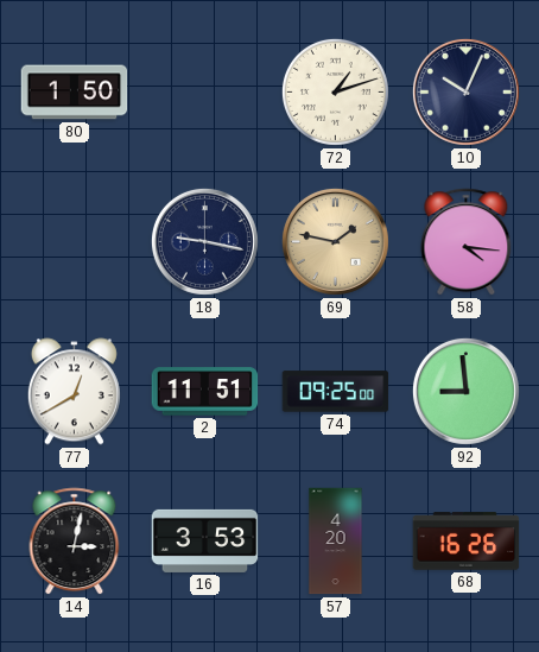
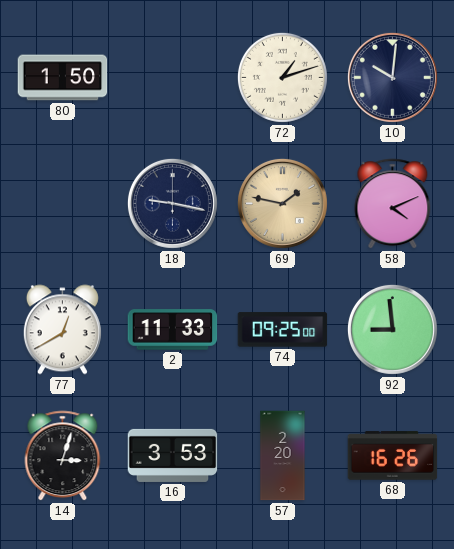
10: 10:04 -> 10:01 (392, 77)
58: 4:16 -> 4:11 (393, 204)
2: 11:51 -> 11:33 (173, 330)
14: 3:02 -> 3:03 (63, 456)
57: 4:20 -> 2:20 (283, 456)
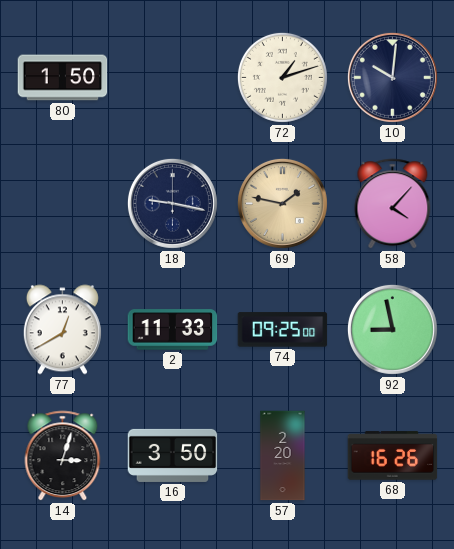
58: 4:11 -> 4:07 (393, 204)
92: 8:59 -> 8:58 (392, 329)
16: 3:53 -> 3:50 (173, 455)
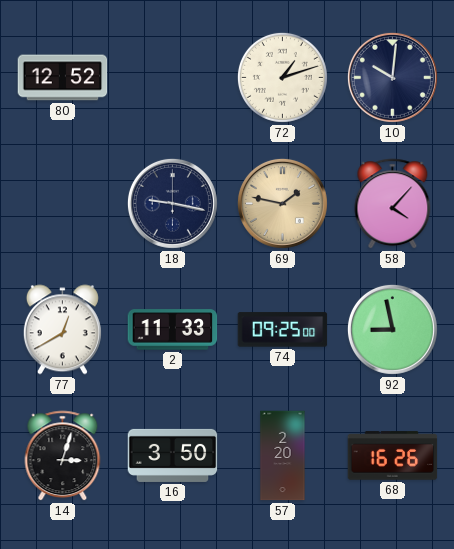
80: 1:50 -> 12:52 (63, 78)
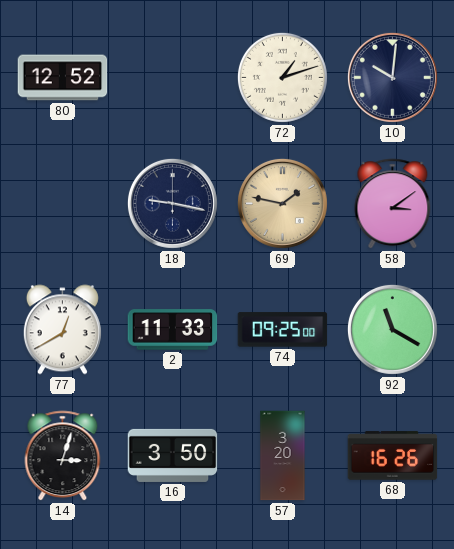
58: 4:07 -> 3:09 (393, 204)
92: 8:58 -> 11:20 (392, 329)
57: 2:20 -> 3:20 (283, 456)
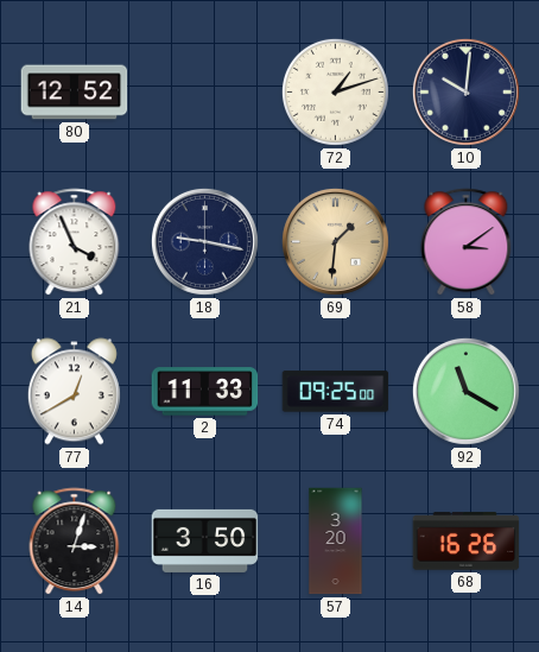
21: none -> 3:56 (75, 242)
69: 1:47 -> 1:31 (335, 241)
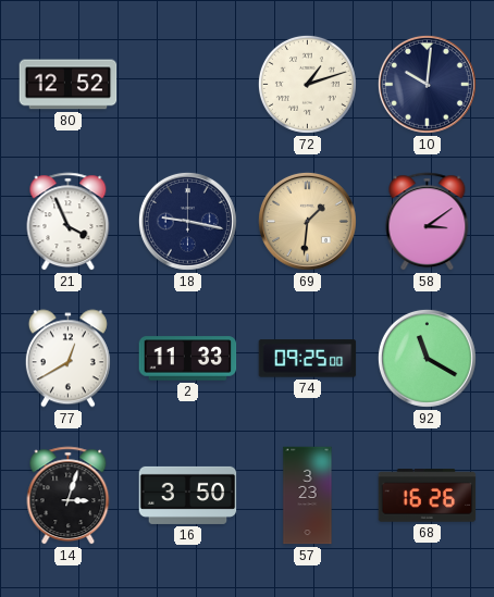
57: 3:20 -> 3:23 (308, 496)
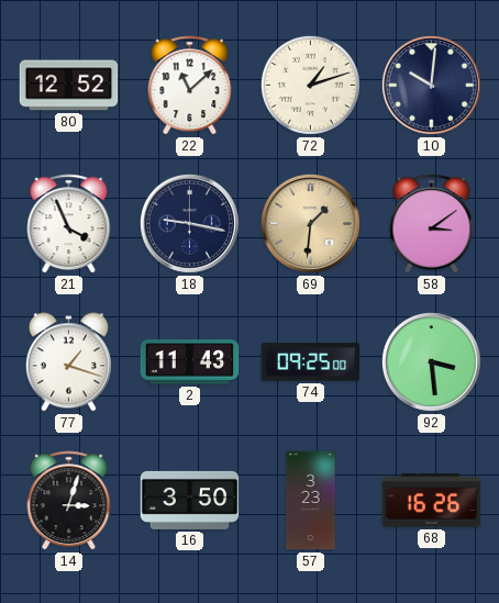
22: none -> 11:08 (190, 86)
77: 12:40 -> 1:18 (68, 362)
2: 11:33 -> 11:43 (190, 362)
92: 11:20 -> 3:29 (431, 361)
